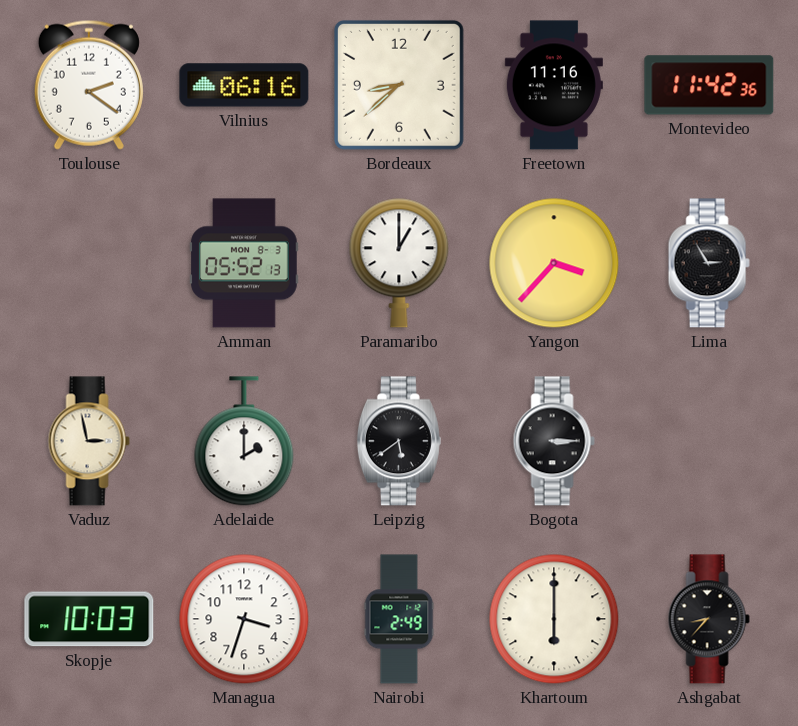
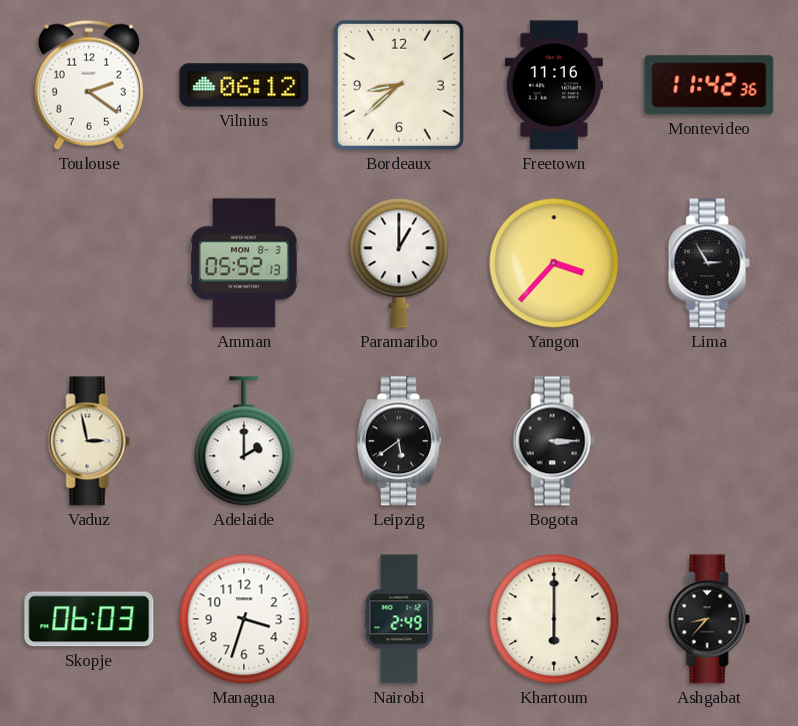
Vilnius: 06:16 -> 06:12 (244, 85)
Skopje: 10:03 -> 06:03 (89, 619)
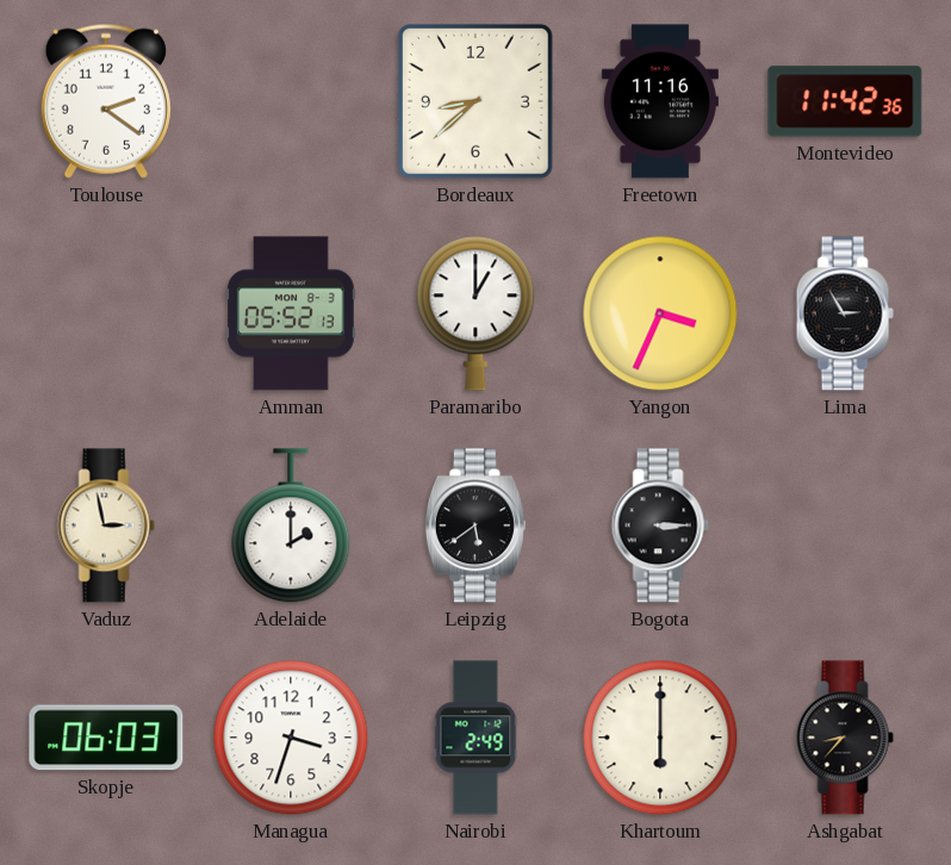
Vilnius: 06:12 -> none (244, 85)
Yangon: 3:37 -> 3:34 (660, 313)
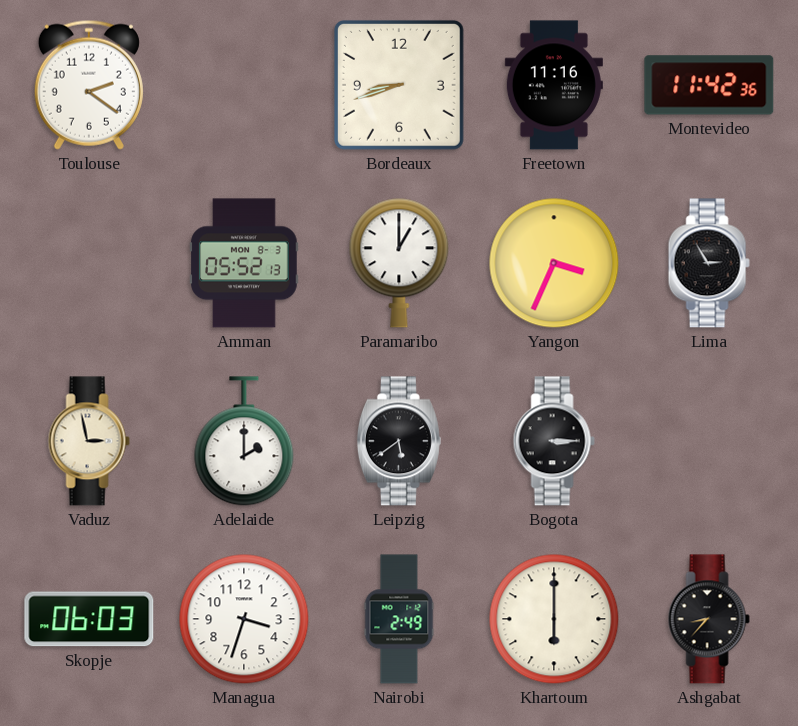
Bordeaux: 8:38 -> 8:42 (399, 85)
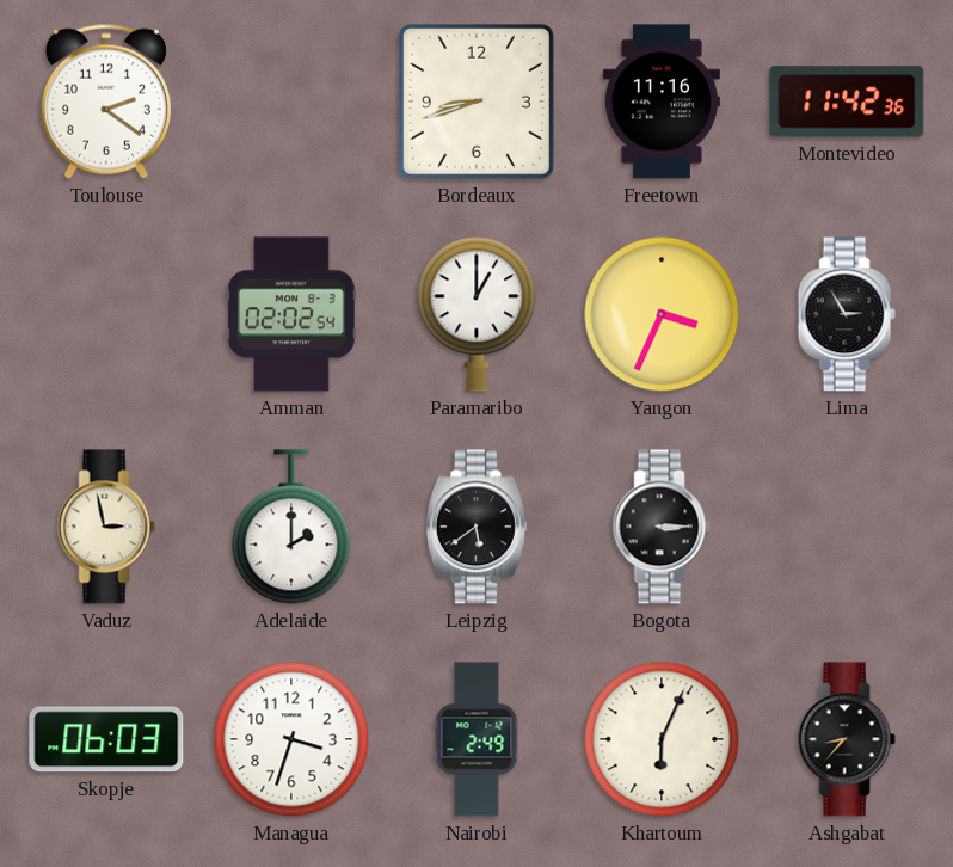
Amman: 05:52 -> 02:02 (291, 314)
Khartoum: 6:00 -> 6:04 (662, 739)
